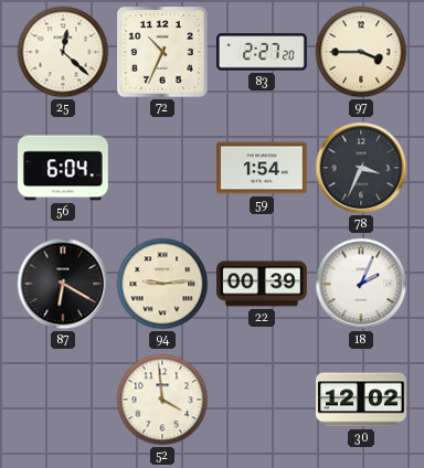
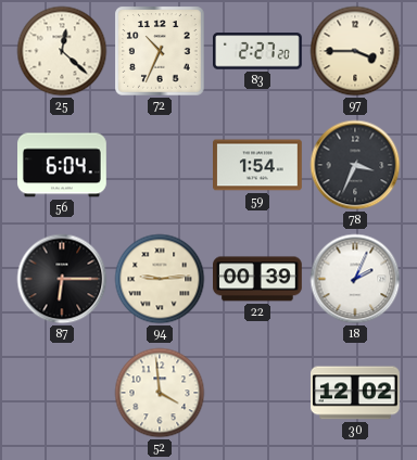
87: 6:20 -> 6:15 (62, 279)
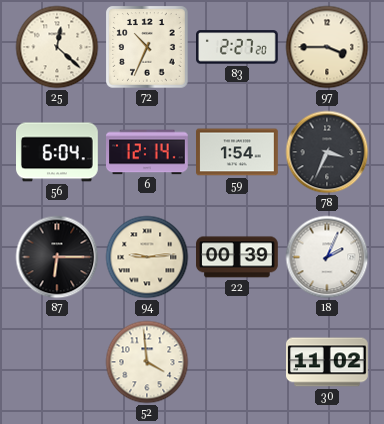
6: none -> 12:14 (148, 152)
30: 12:02 -> 11:02 (328, 362)
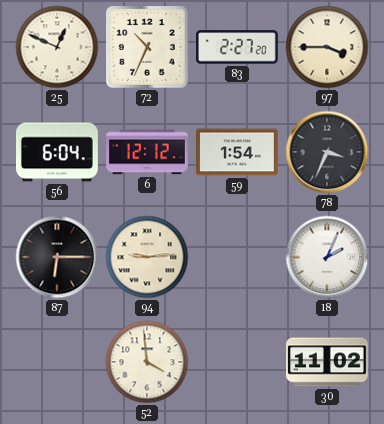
25: 12:22 -> 12:49 (57, 47)
6: 12:14 -> 12:12 (148, 152)
22: 00:39 -> none (238, 257)
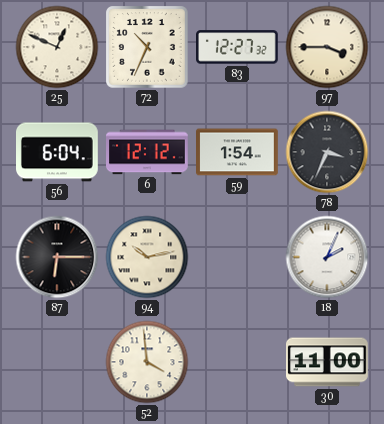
83: 2:27 -> 12:27 (238, 47)
94: 9:14 -> 10:13 (147, 257)
30: 11:02 -> 11:00 (328, 362)
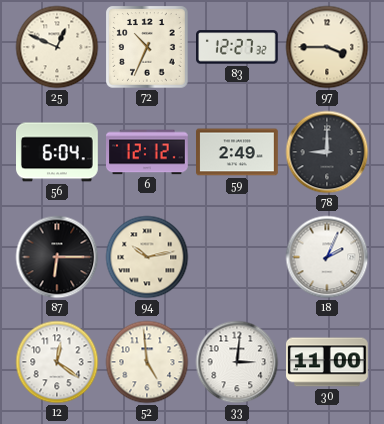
59: 1:54 -> 2:49 (238, 152)
78: 3:34 -> 9:00 (327, 152)
12: none -> 12:21 (57, 362)
52: 3:59 -> 4:59 (147, 362)
33: none -> 3:01 (237, 362)
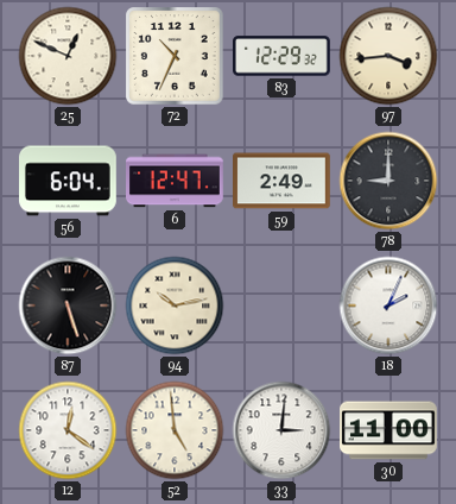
83: 12:27 -> 12:29 (283, 56)
97: 3:45 -> 3:44 (388, 56)
6: 12:12 -> 12:47 (176, 181)
87: 6:15 -> 5:27 (68, 305)
